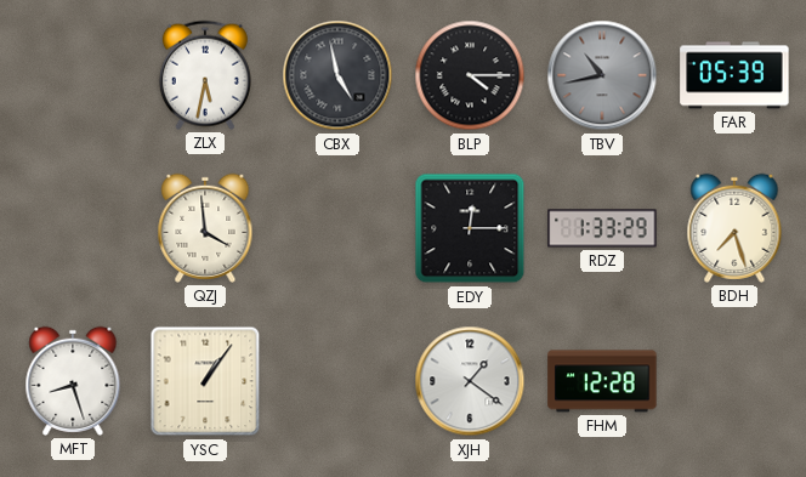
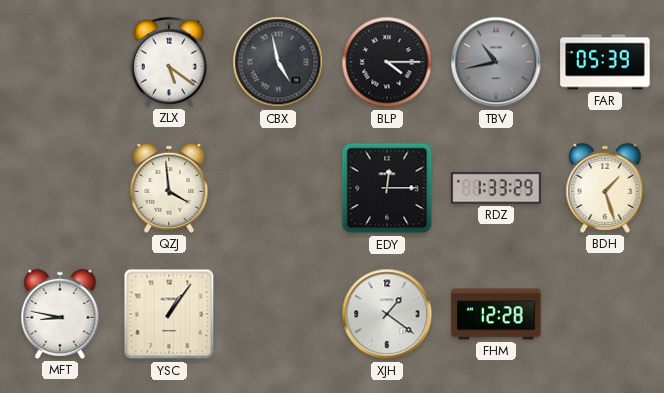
ZLX: 5:32 -> 5:21 (169, 62)
BDH: 7:27 -> 1:27 (605, 188)
MFT: 8:27 -> 8:47 (60, 314)
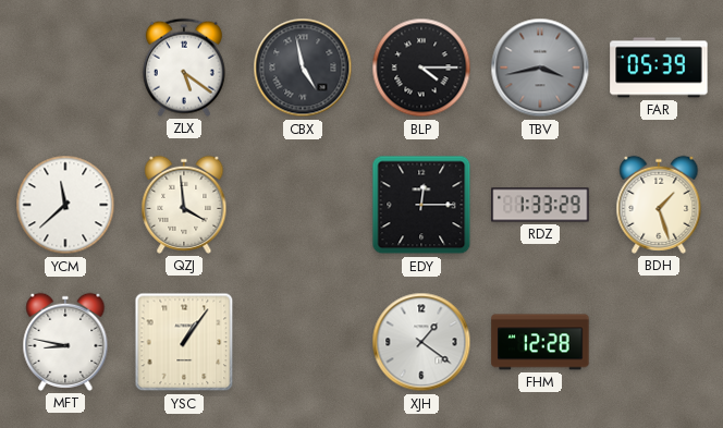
TBV: 10:43 -> 3:43 (540, 68)
YCM: none -> 11:38 (65, 205)
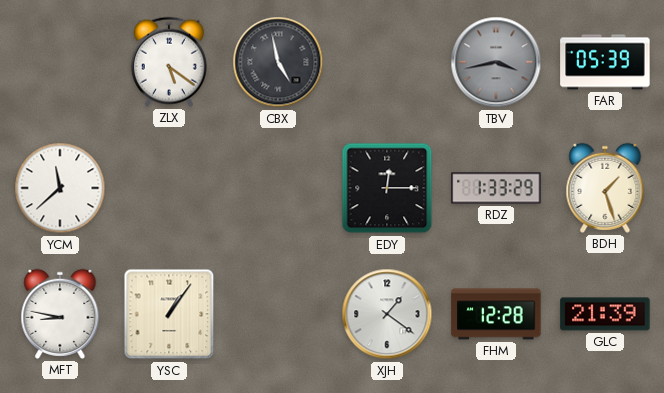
BLP: 4:15 -> none (421, 68)
QZJ: 3:59 -> none (184, 205)
GLC: none -> 21:39 (605, 314)
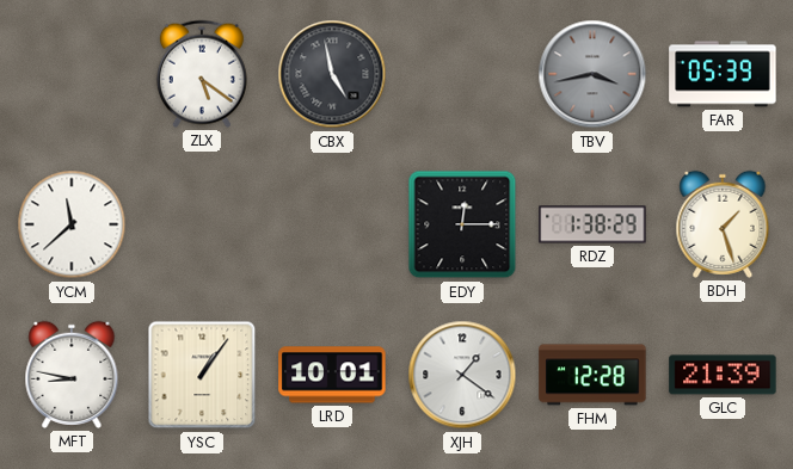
RDZ: 1:33 -> 1:38 (592, 224)
LRD: none -> 10:01 (332, 375)
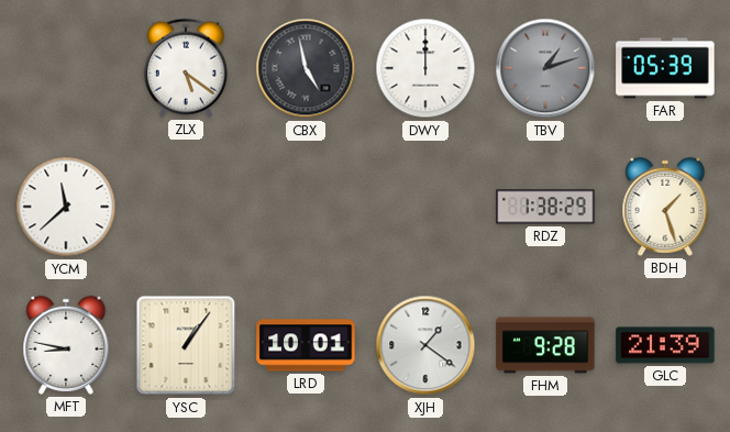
DWY: none -> 12:00 (425, 68)
TBV: 3:43 -> 1:12 (545, 68)
EDY: 12:15 -> none (462, 224)
FHM: 12:28 -> 9:28 (545, 345)
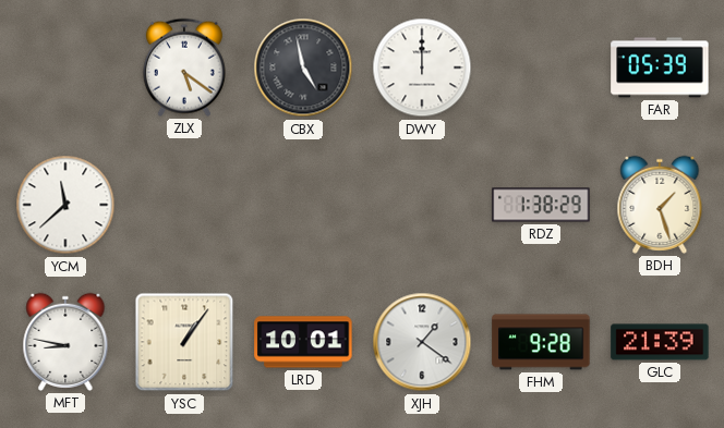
TBV: 1:12 -> none (545, 68)
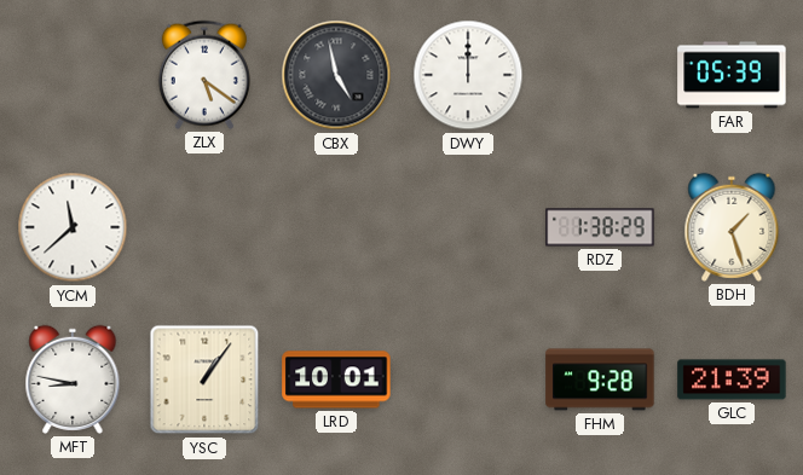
XJH: 1:21 -> none (422, 342)
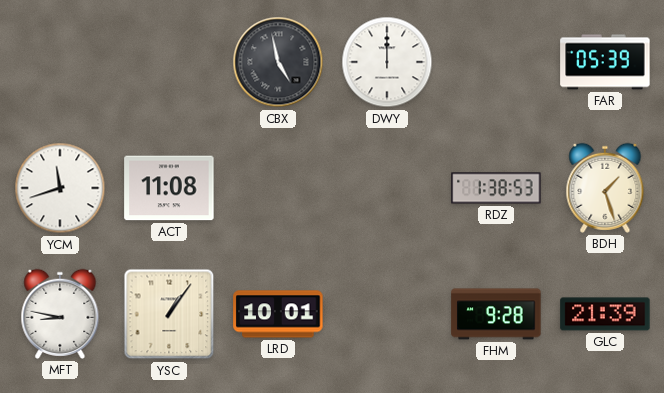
ZLX: 5:21 -> none (204, 75)
YCM: 11:38 -> 11:42 (60, 188)
ACT: none -> 11:08 (169, 188)
RDZ: 1:38:29 -> 1:38:53 (496, 188)
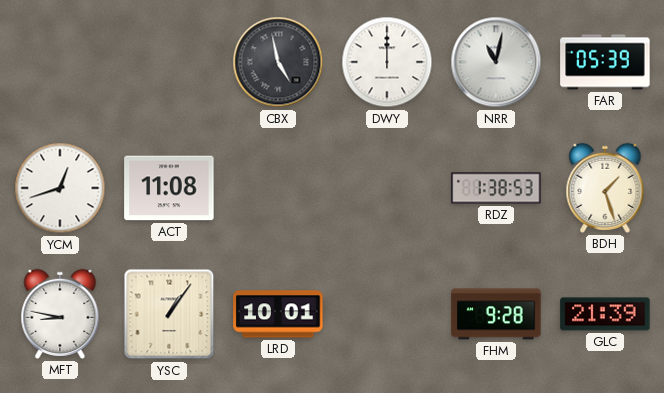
NRR: none -> 11:02 (496, 62)
YCM: 11:42 -> 12:42 (60, 188)
